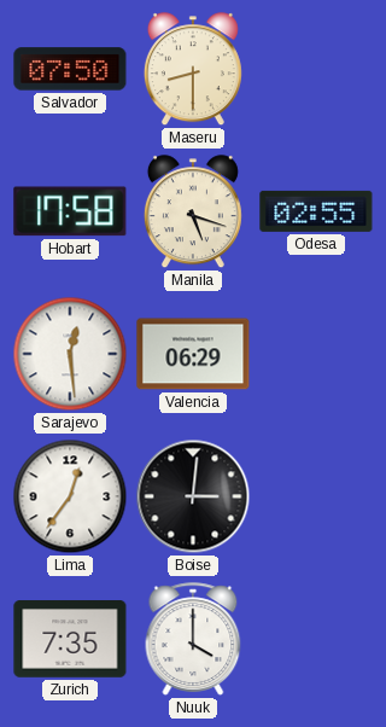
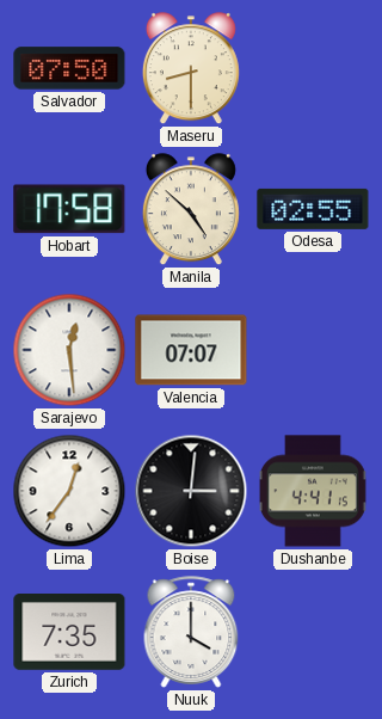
Manila: 5:18 -> 4:52 (191, 210)
Valencia: 06:29 -> 07:07 (191, 350)
Dushanbe: none -> 4:41 (313, 491)
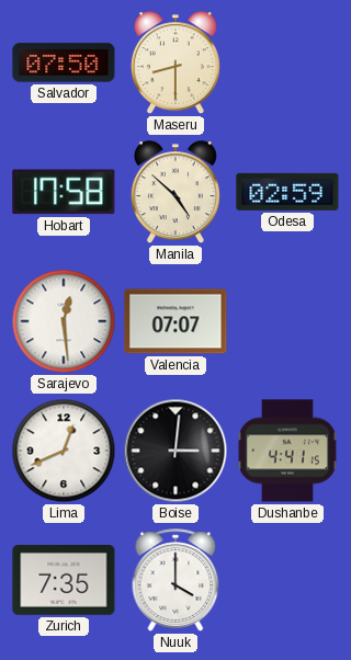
Odesa: 02:55 -> 02:59 (287, 192)
Lima: 12:36 -> 12:41 (64, 451)
